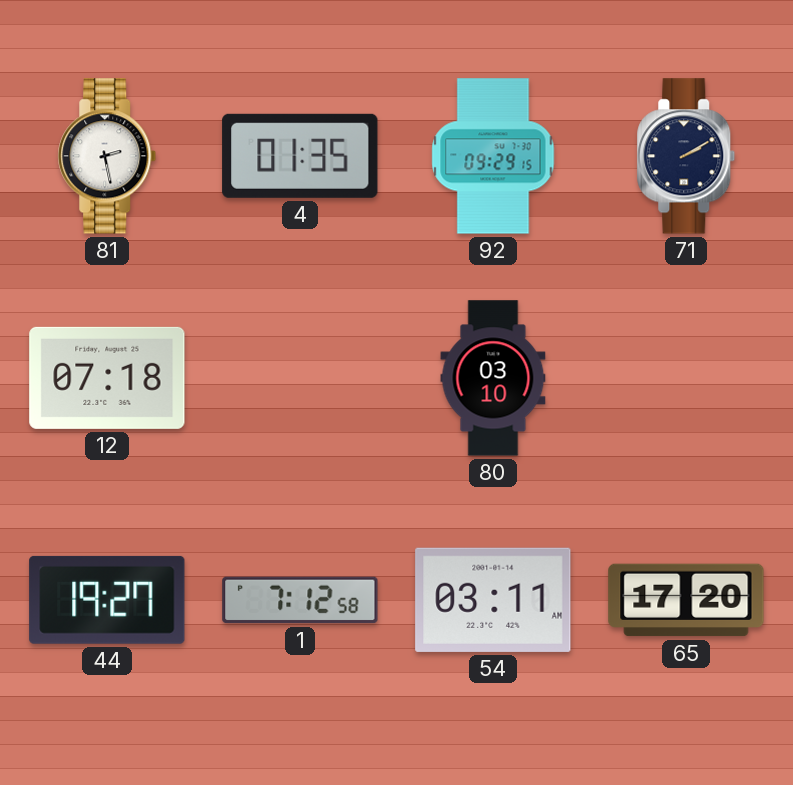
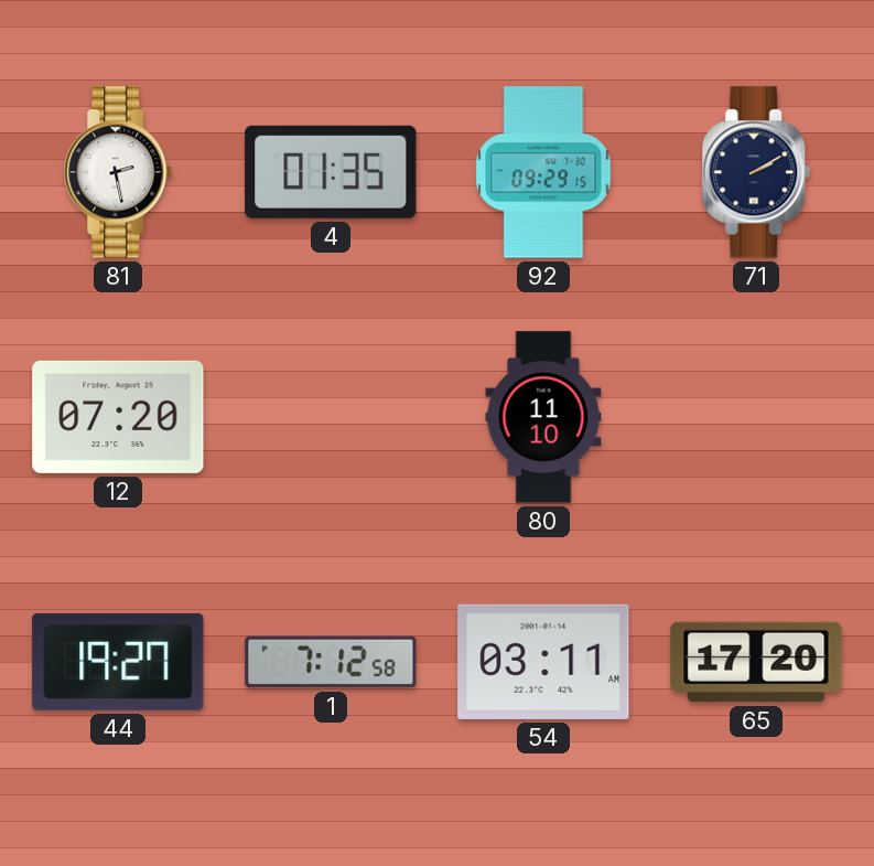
12: 07:18 -> 07:20 (118, 417)
80: 03:10 -> 11:10 (543, 417)
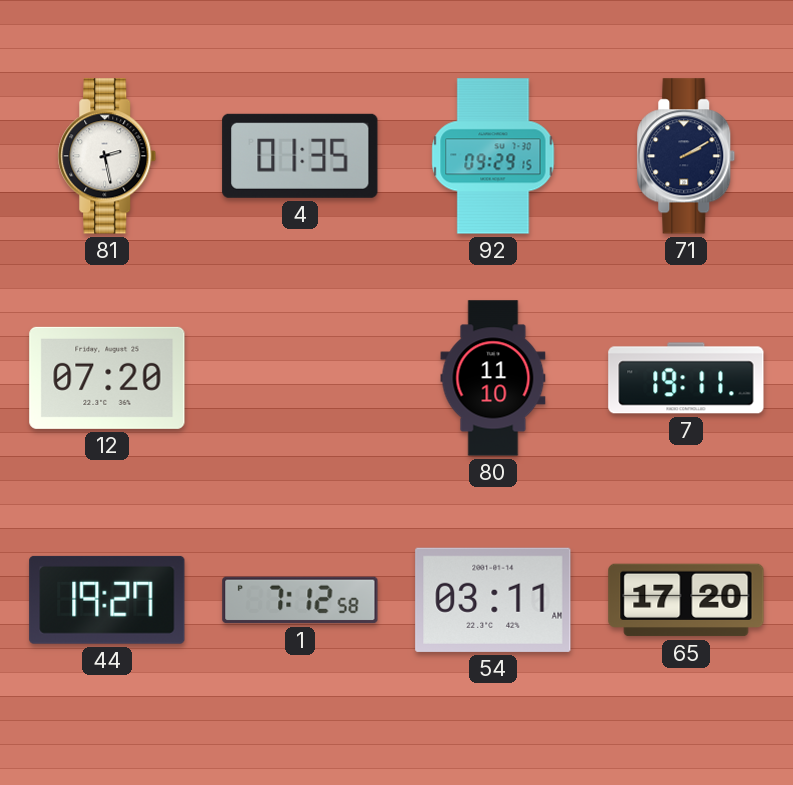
7: none -> 19:11 (686, 378)
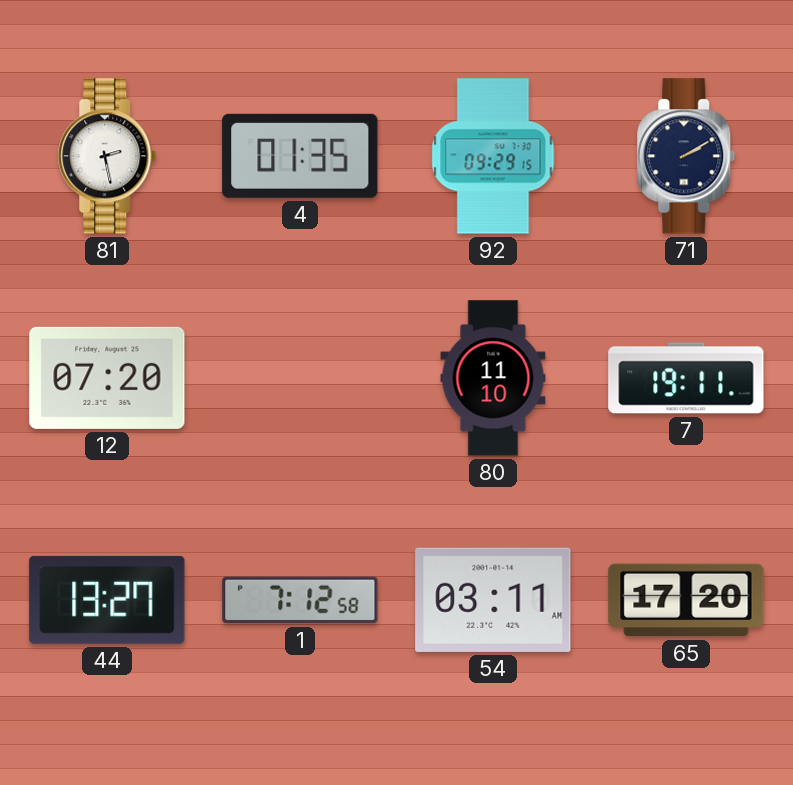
44: 19:27 -> 13:27 (107, 600)
